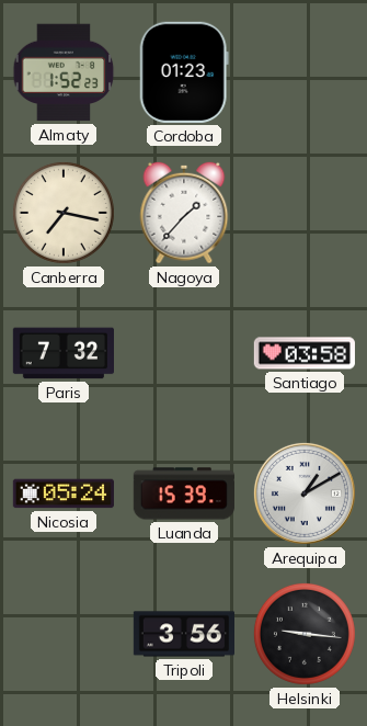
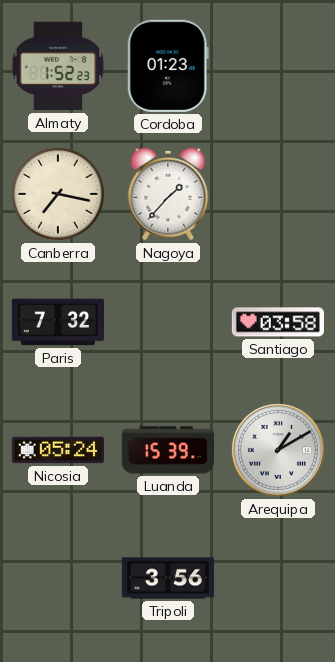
Helsinki: 9:16 -> none (305, 634)
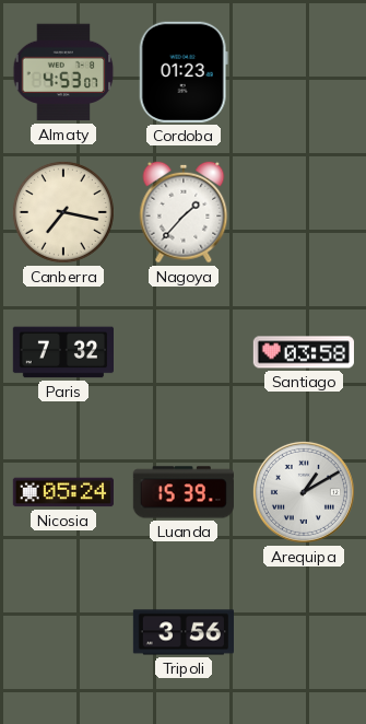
Almaty: 1:52 -> 4:53 (63, 72)
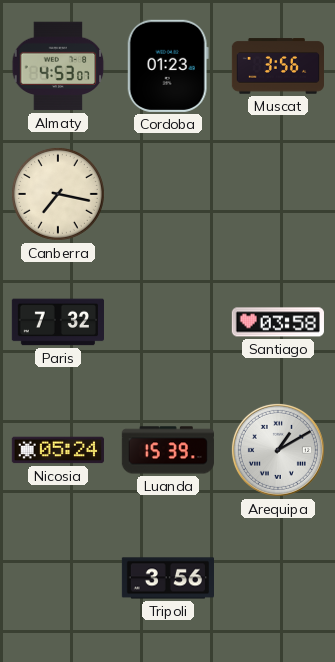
Muscat: none -> 3:56 (277, 66)
Nagoya: 1:37 -> none (184, 212)
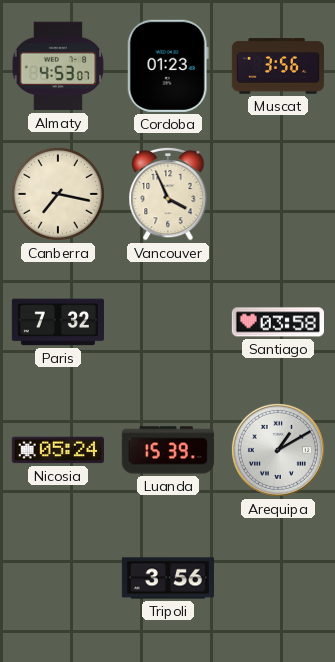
Vancouver: none -> 3:56 (168, 194)
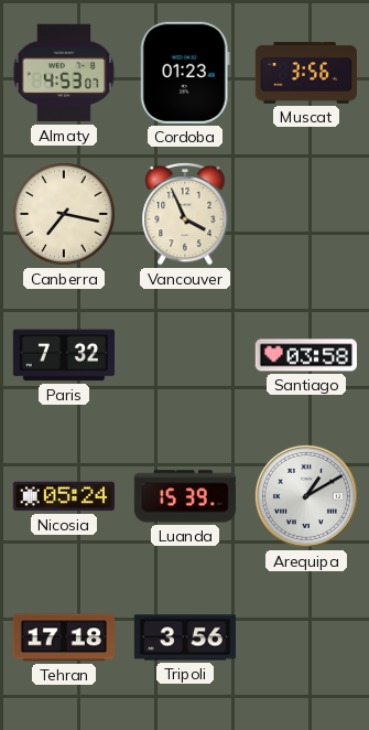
Tehran: none -> 17:18 (63, 637)
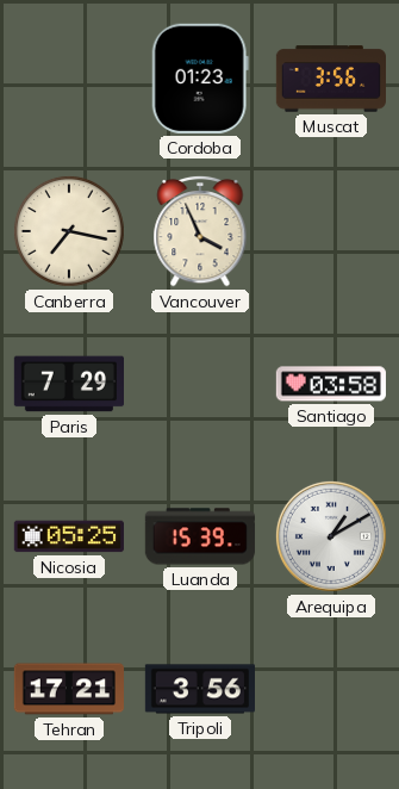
Almaty: 4:53 -> none (64, 73)
Paris: 7:32 -> 7:29 (68, 384)
Nicosia: 05:24 -> 05:25 (69, 536)
Tehran: 17:18 -> 17:21 (68, 689)
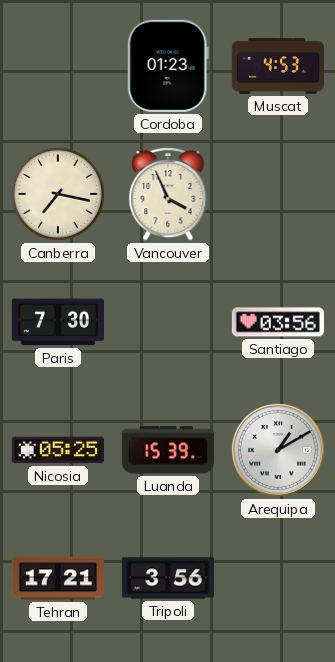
Muscat: 3:56 -> 4:53 (277, 66)
Paris: 7:29 -> 7:30 (57, 322)
Santiago: 03:58 -> 03:56 (278, 322)
